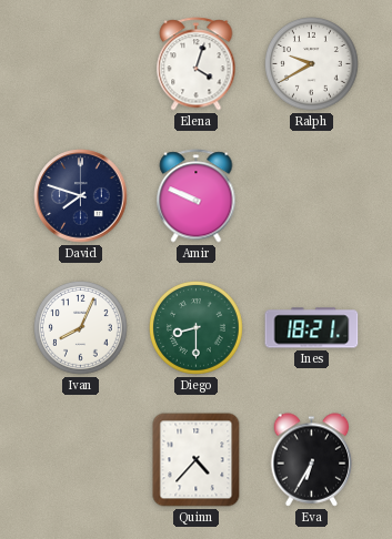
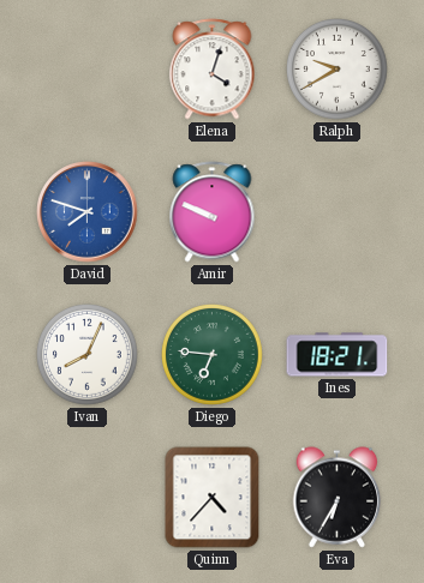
David dial: navy -> blue (88, 212)
Diego: 8:30 -> 6:46 (213, 355)
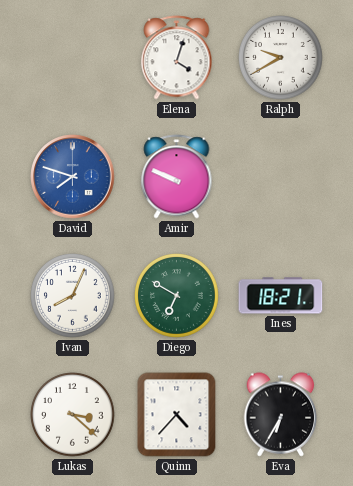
Diego: 6:46 -> 6:50 (177, 296)
Lukas: none -> 3:22 (73, 415)
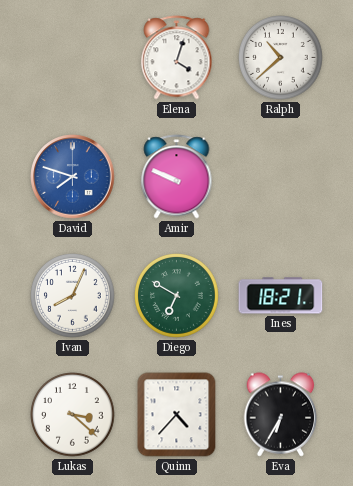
Ralph: 9:40 -> 10:38 (281, 58)
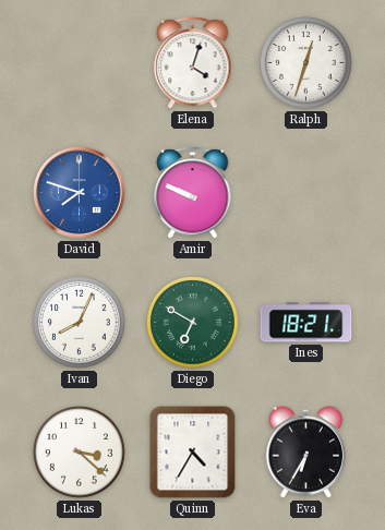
Ralph: 10:38 -> 12:33 (306, 63)
Quinn: 4:37 -> 4:35 (193, 453)
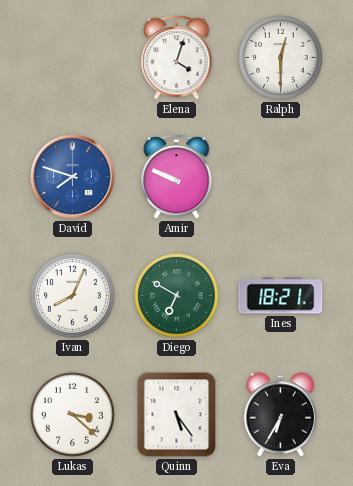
Ralph: 12:33 -> 12:30 (281, 58)
Quinn: 4:35 -> 5:24 (177, 415)
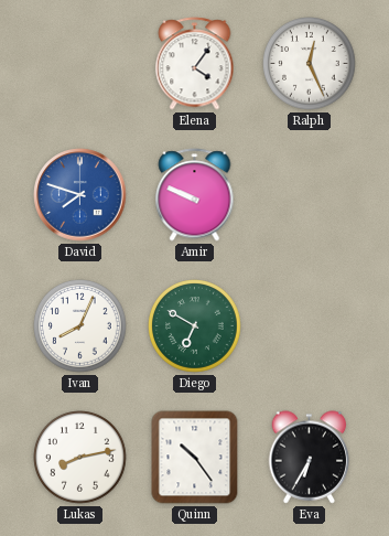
Elena: 4:03 -> 4:06 (195, 64)
Ralph: 12:30 -> 12:26 (310, 64)
Ines: 18:21 -> none (281, 296)
Lukas: 3:22 -> 8:13 (80, 458)
Quinn: 5:24 -> 10:24 (195, 458)
